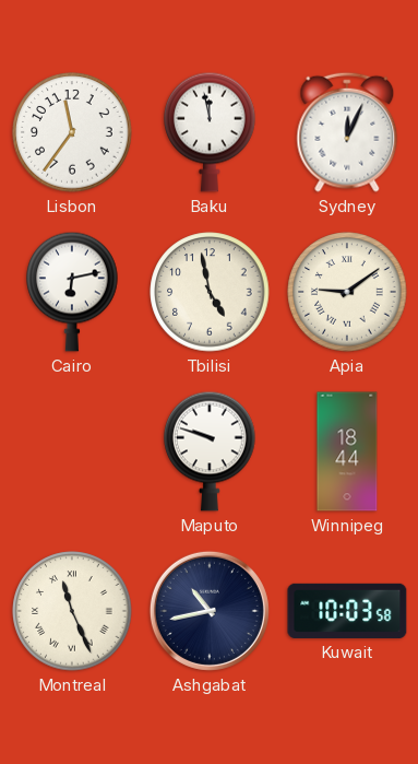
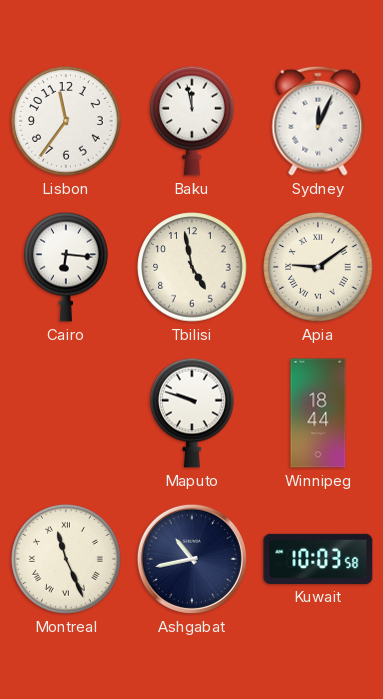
Cairo: 6:13 -> 6:16 (66, 267)
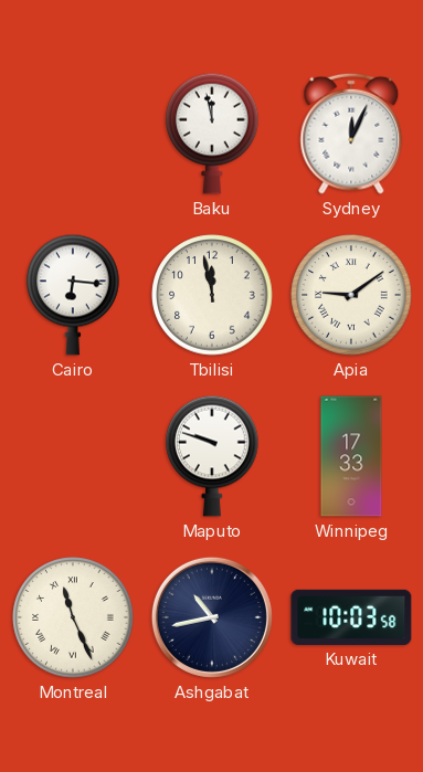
Lisbon: 11:36 -> none (66, 121)
Tbilisi: 4:58 -> 11:58 (212, 295)
Winnipeg: 18:44 -> 17:33 (351, 456)
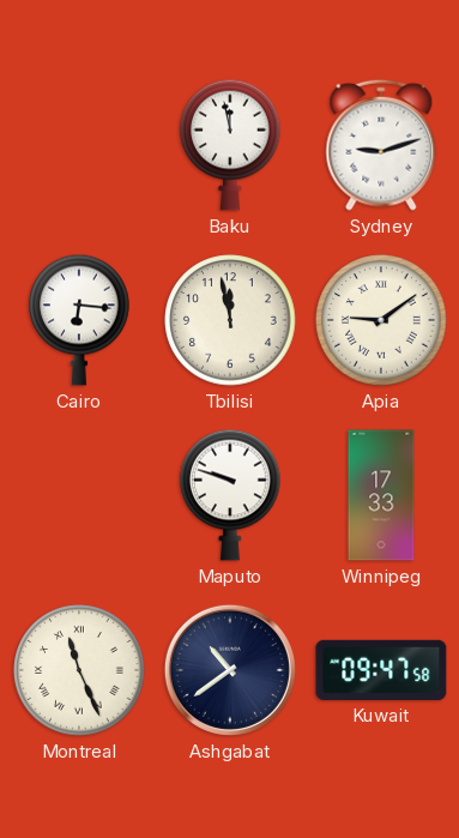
Sydney: 12:04 -> 9:12 (381, 145)
Ashgabat: 10:43 -> 10:39 (230, 670)
Kuwait: 10:03 -> 09:47 (381, 670)
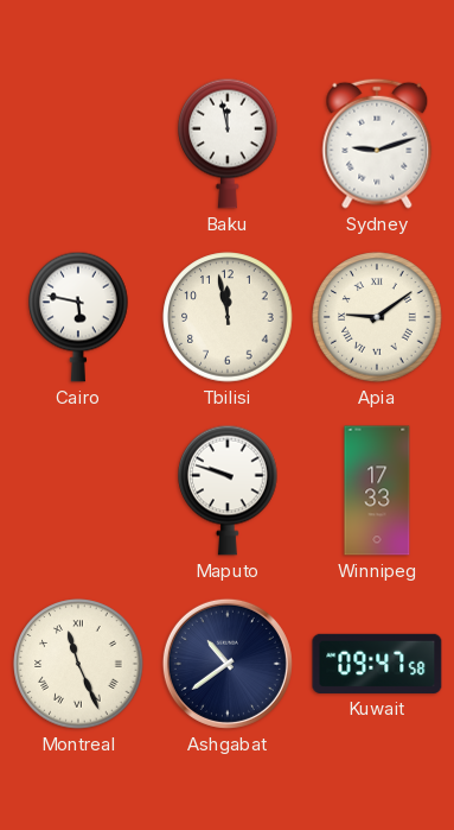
Cairo: 6:16 -> 5:47 (78, 317)
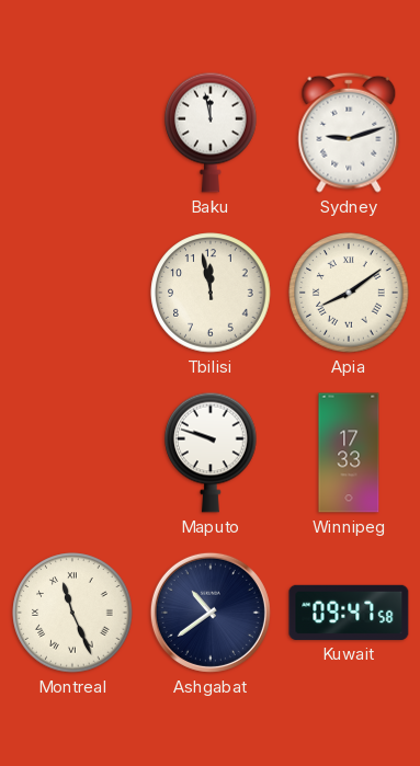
Cairo: 5:47 -> none (78, 317)
Apia: 9:09 -> 8:09 (349, 293)
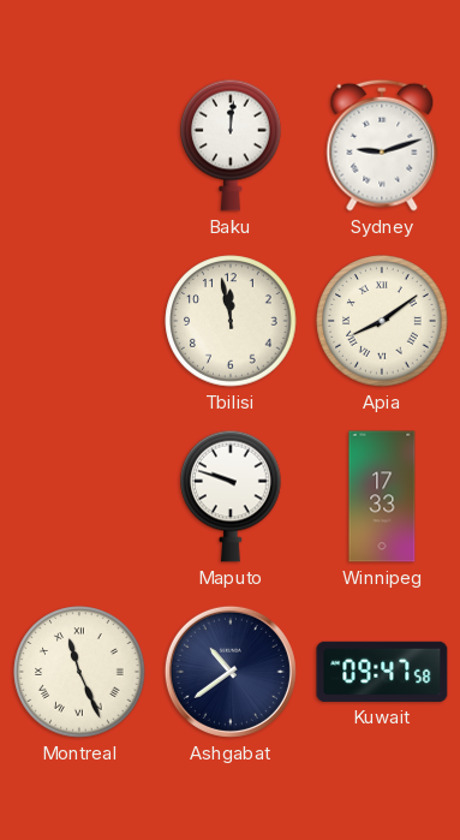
Baku: 11:58 -> 12:01 (231, 145)
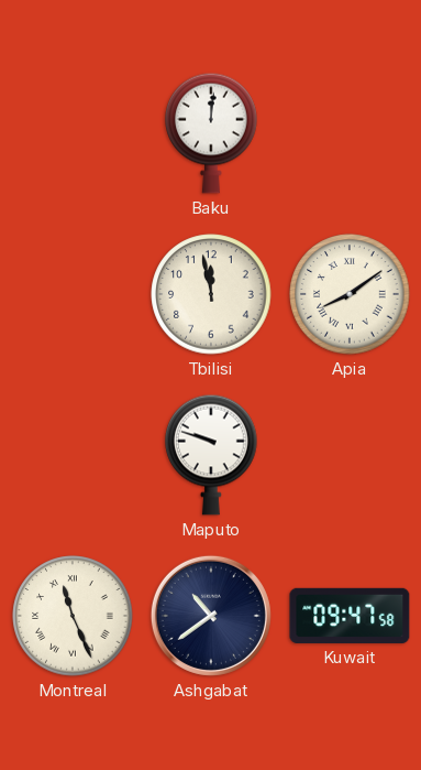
Sydney: 9:12 -> none (382, 145)
Winnipeg: 17:33 -> none (382, 496)
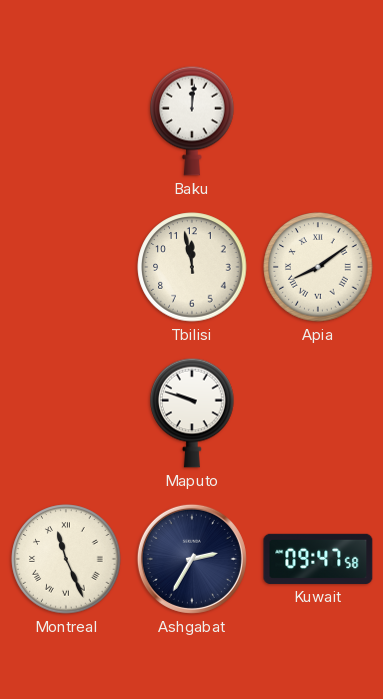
Ashgabat: 10:39 -> 2:35 (192, 559)
